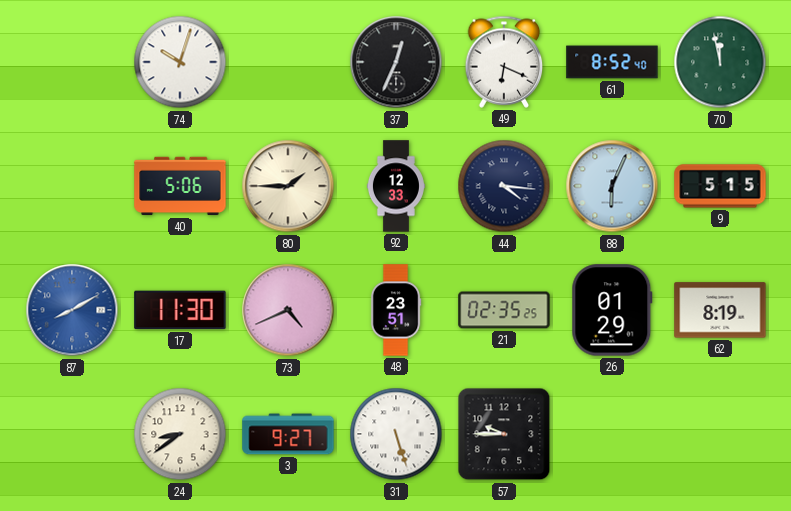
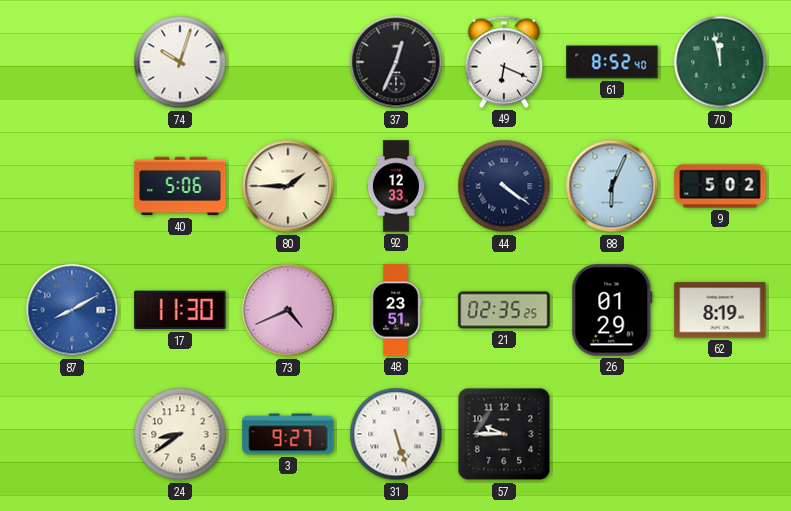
44: 4:16 -> 4:21 (504, 186)
9: 5:15 -> 5:02 (720, 186)
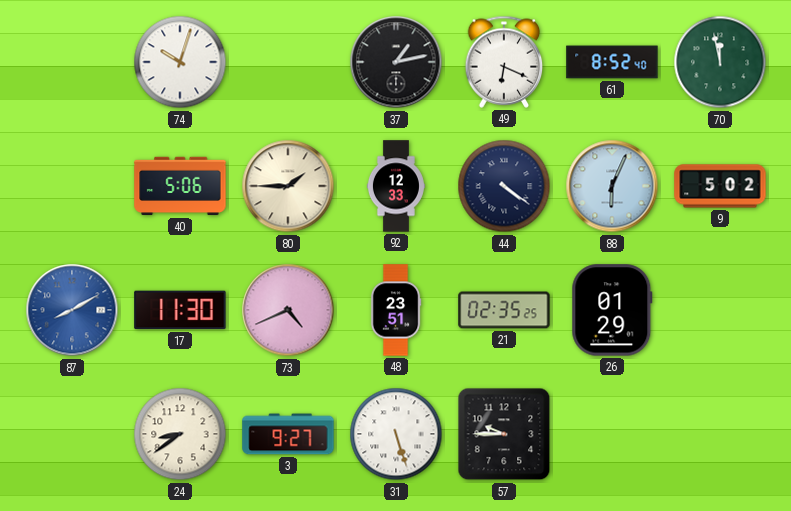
37: 12:34 -> 1:13 (396, 62)
62: 8:19 -> none (720, 310)
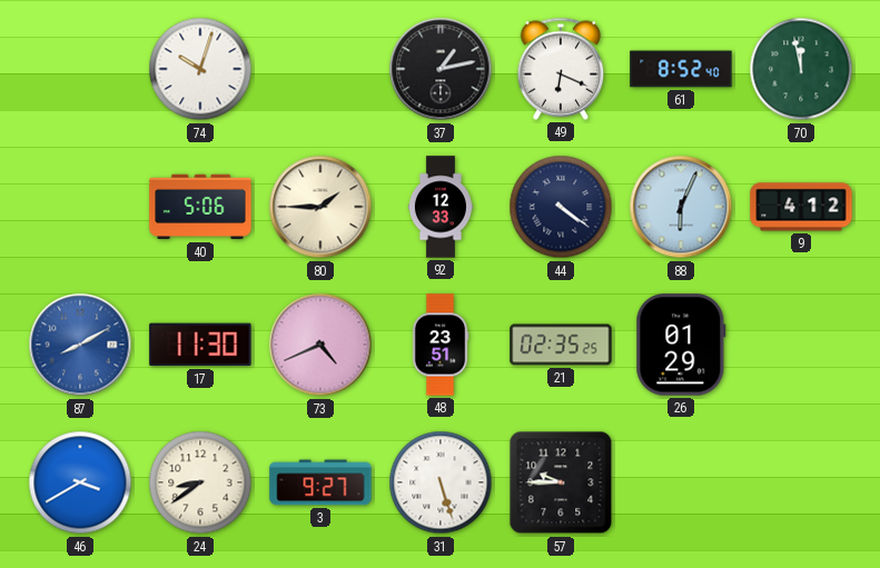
9: 5:02 -> 4:12 (801, 207)
46: none -> 3:40 (80, 482)
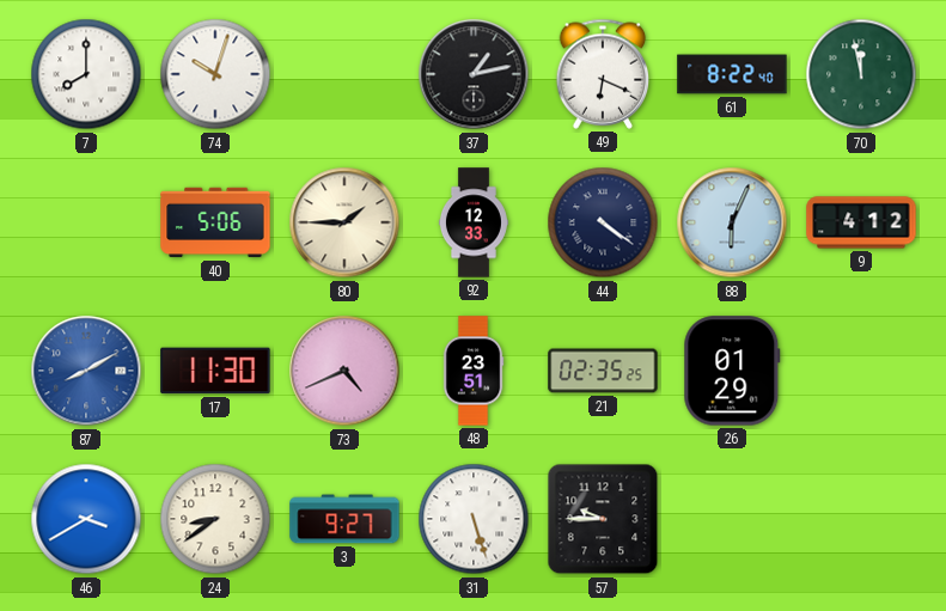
7: none -> 8:00 (86, 74)
61: 8:52 -> 8:22 (732, 74)
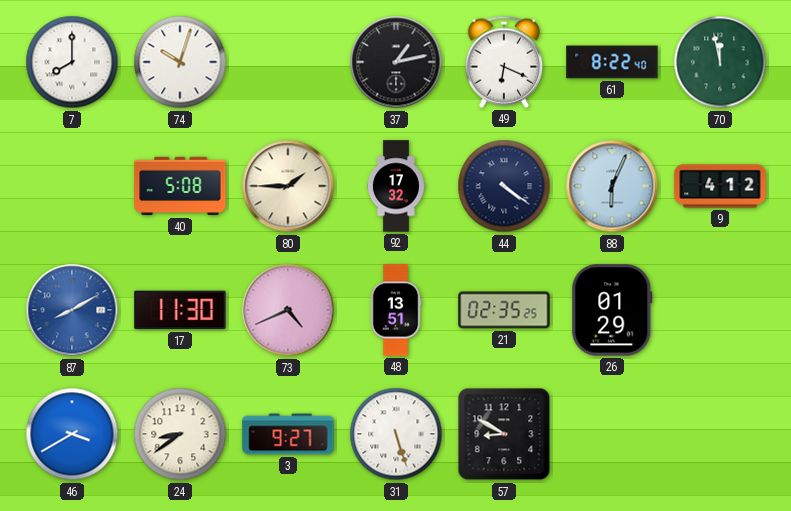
40: 5:06 -> 5:08 (180, 186)
92: 12:33 -> 17:32 (396, 186)
48: 23:51 -> 13:51 (396, 310)
57: 9:45 -> 8:50 (504, 434)
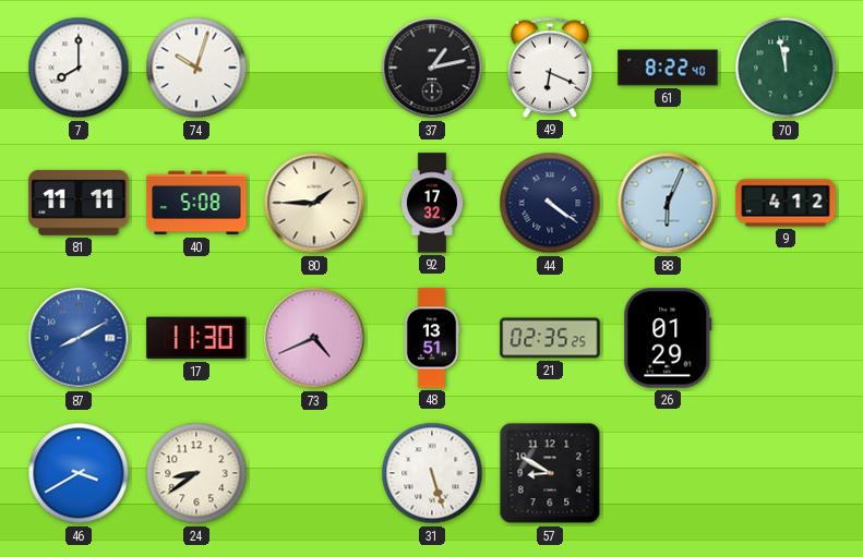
81: none -> 11:11 (79, 203)
3: 9:27 -> none (288, 434)
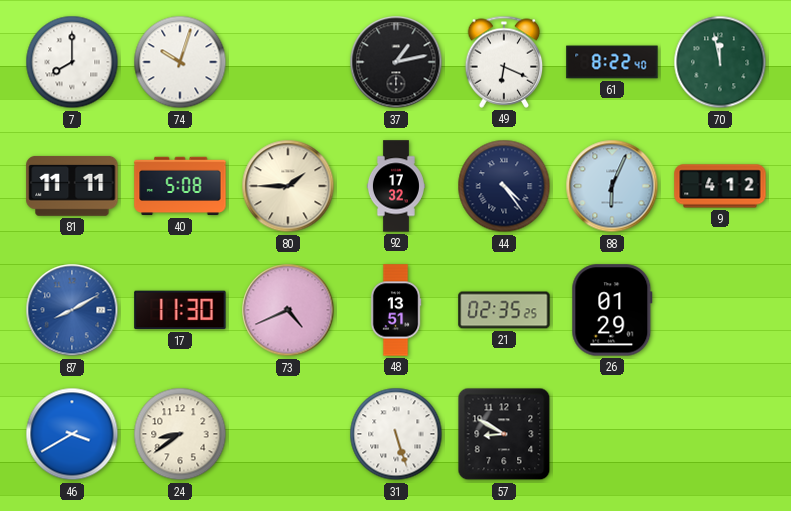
44: 4:21 -> 4:24 (504, 186)
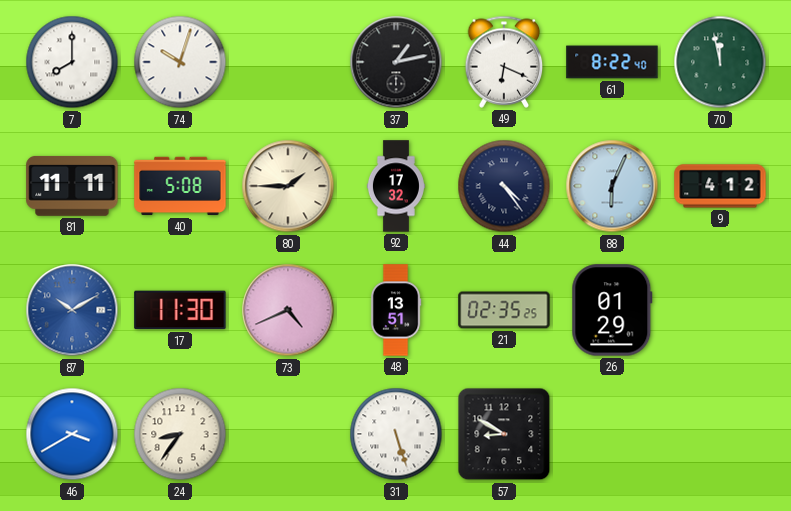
87: 8:10 -> 10:10 (72, 310)
24: 8:39 -> 8:36 (180, 434)
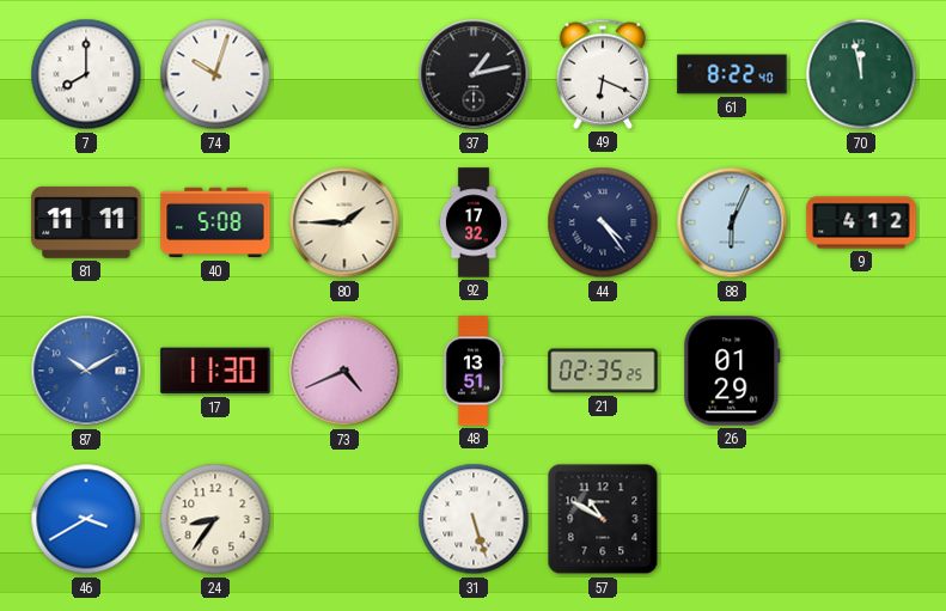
57: 8:50 -> 10:50 (603, 519)
